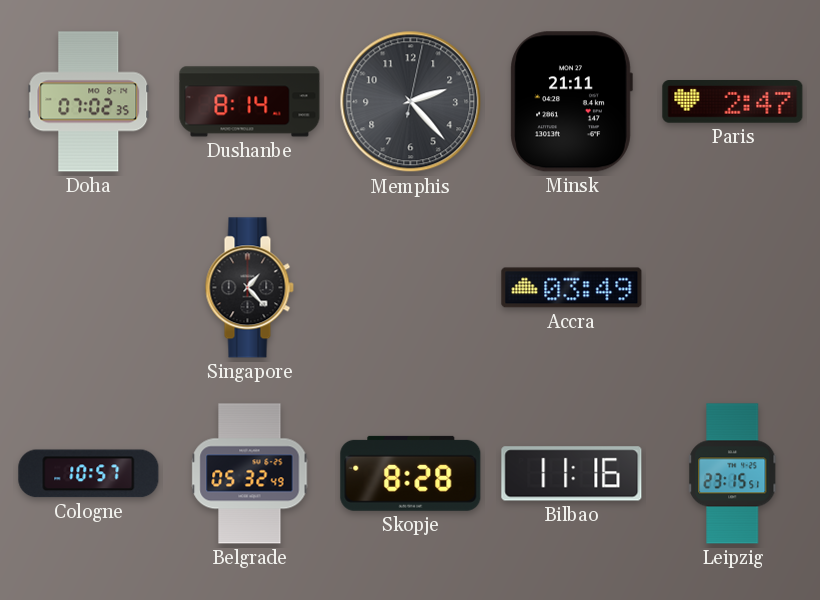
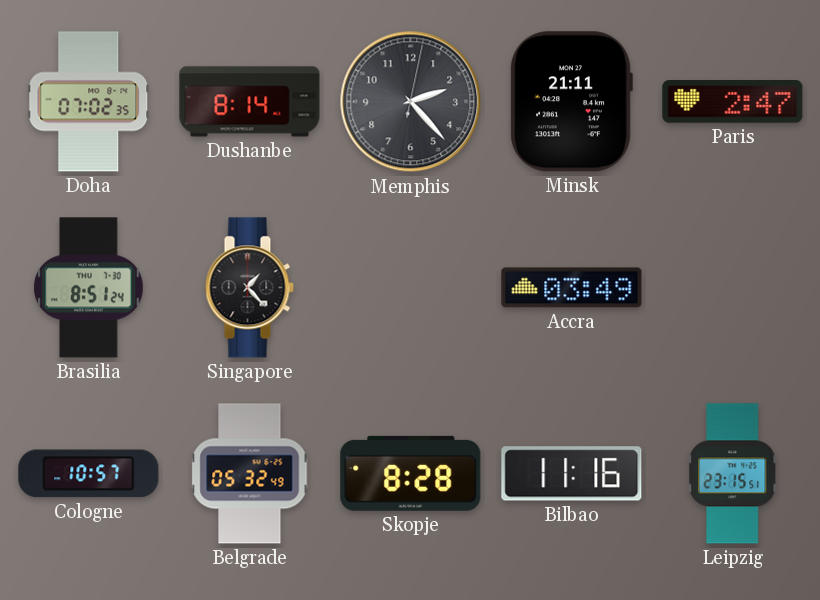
Brasilia: none -> 8:51 (88, 288)
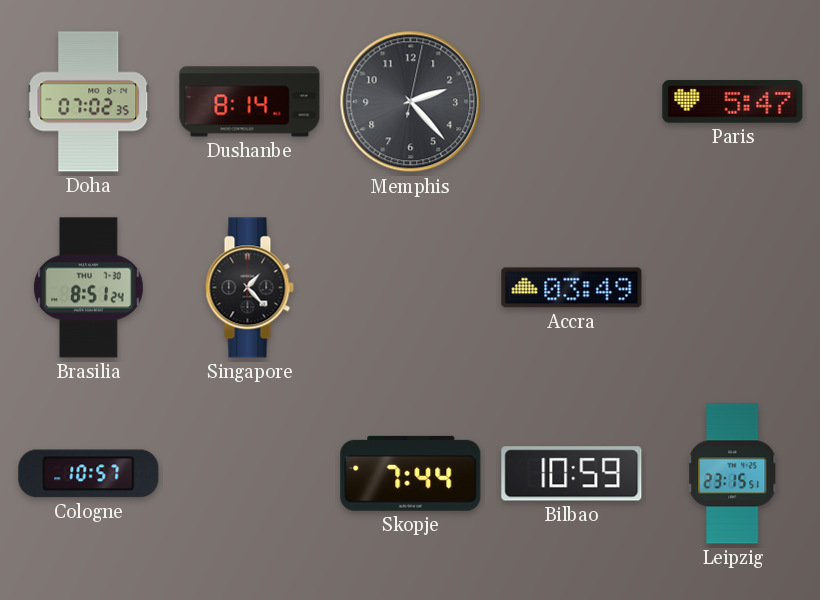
Minsk: 21:11 -> none (571, 102)
Paris: 2:47 -> 5:47 (733, 102)
Belgrade: 05:32 -> none (250, 474)
Skopje: 8:28 -> 7:44 (411, 473)
Bilbao: 11:16 -> 10:59 (572, 474)
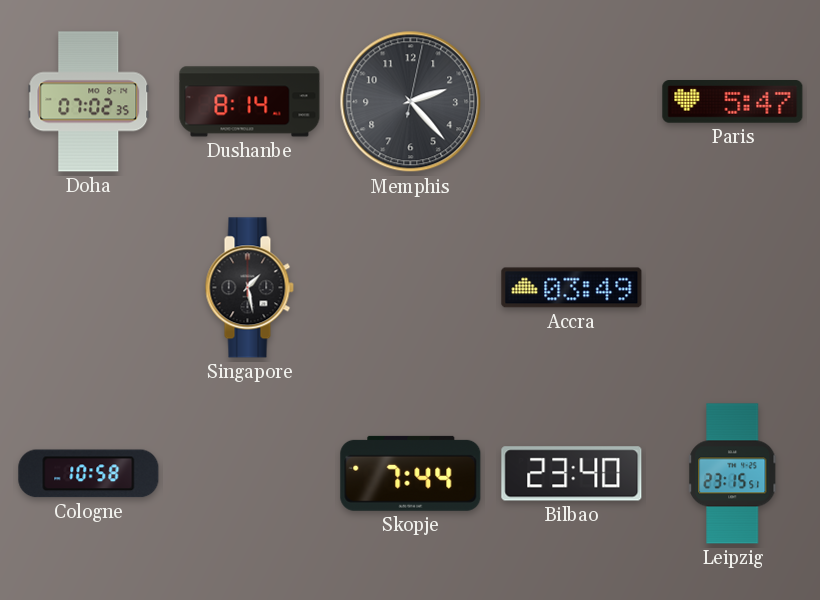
Brasilia: 8:51 -> none (88, 288)
Singapore: 1:23 -> 1:28 (249, 288)
Cologne: 10:57 -> 10:58 (89, 474)
Bilbao: 10:59 -> 23:40 (572, 474)
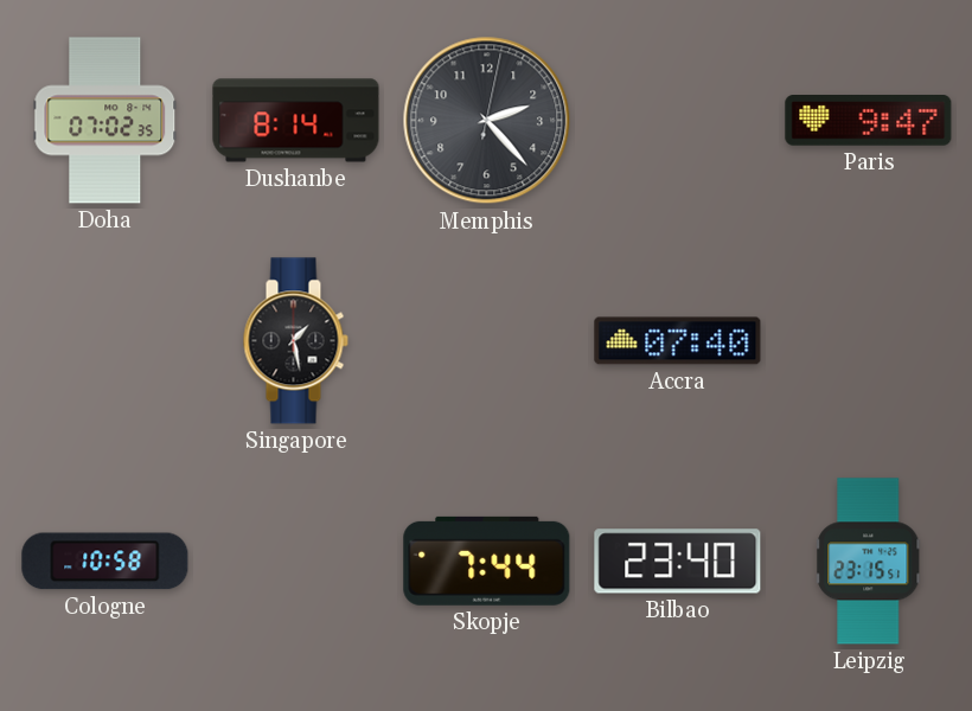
Paris: 5:47 -> 9:47 (869, 121)
Accra: 03:49 -> 07:40 (678, 341)
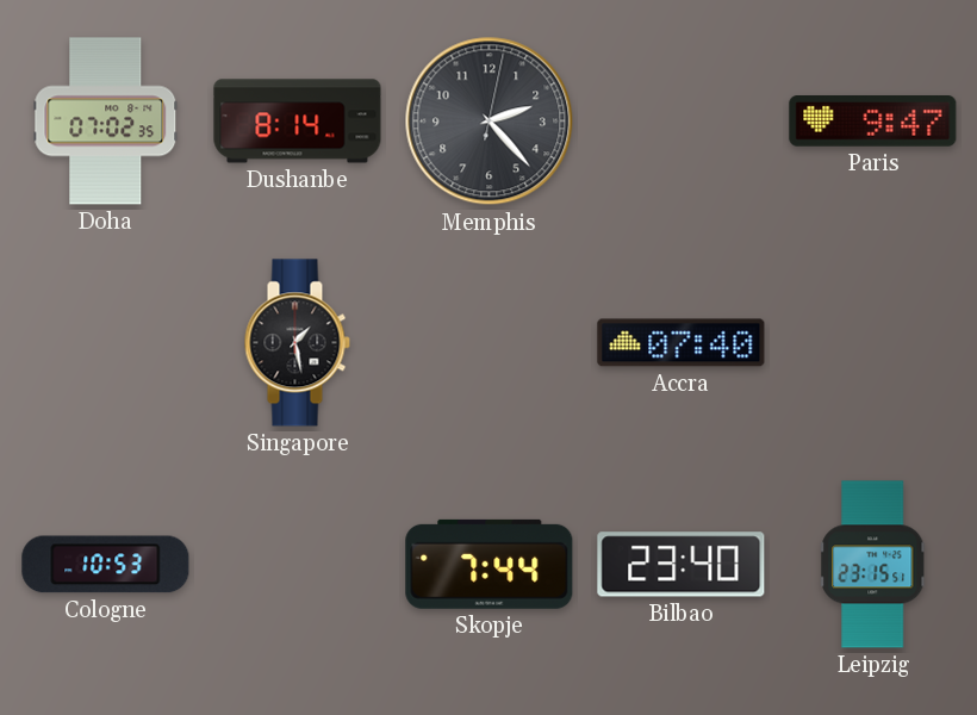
Cologne: 10:58 -> 10:53 (106, 565)
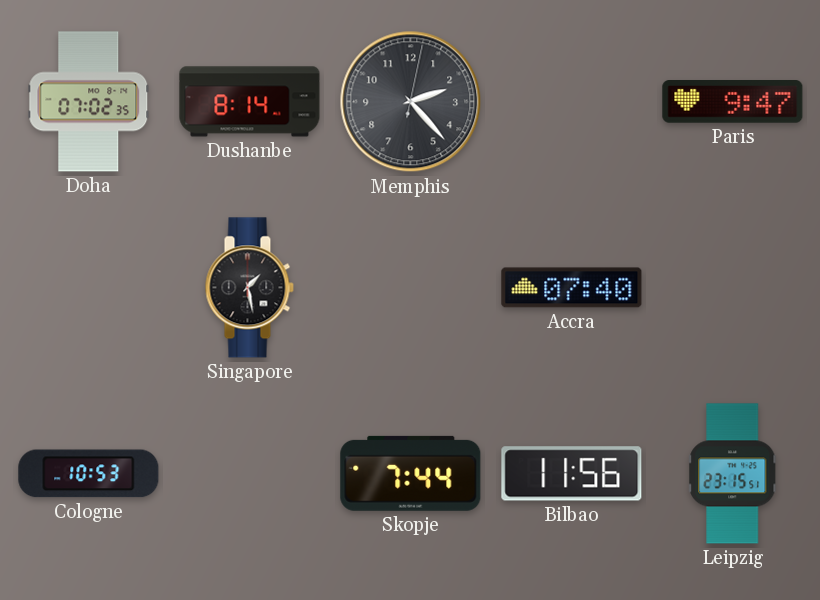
Bilbao: 23:40 -> 11:56 (572, 474)
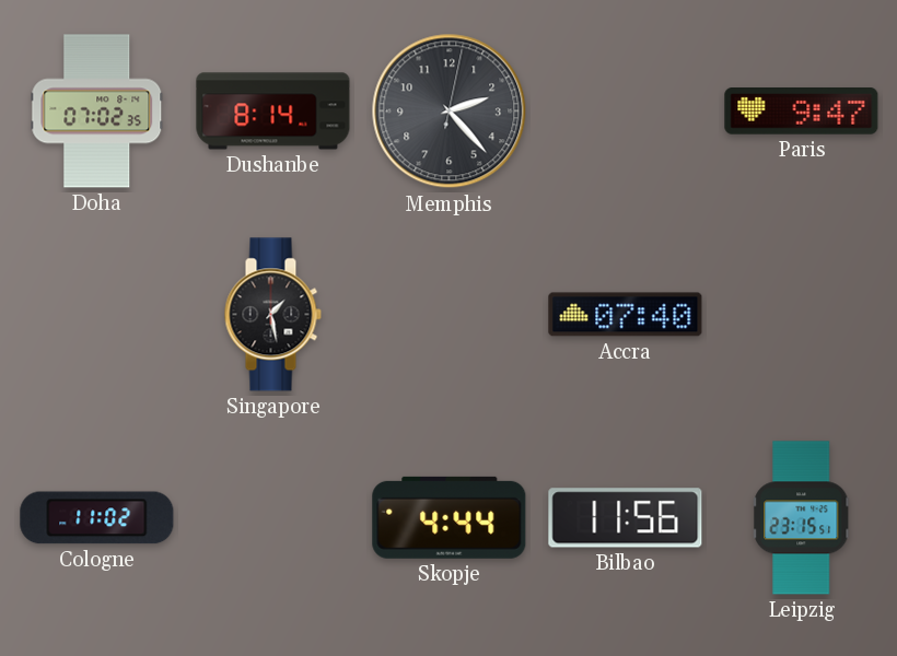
Cologne: 10:53 -> 11:02 (97, 518)
Skopje: 7:44 -> 4:44 (450, 517)
